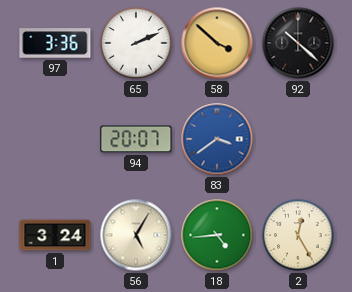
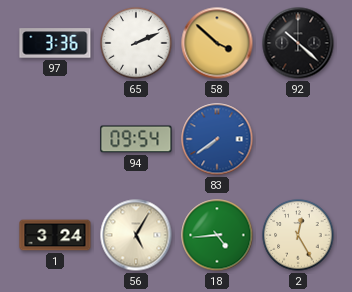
94: 20:07 -> 09:54 (136, 139)
83: 3:39 -> 7:39 (217, 139)
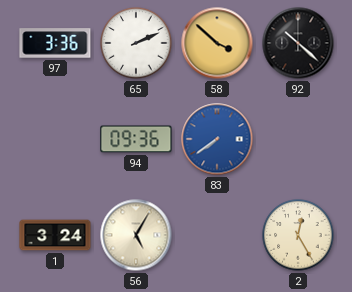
94: 09:54 -> 09:36 (136, 139)
18: 4:44 -> none (217, 235)
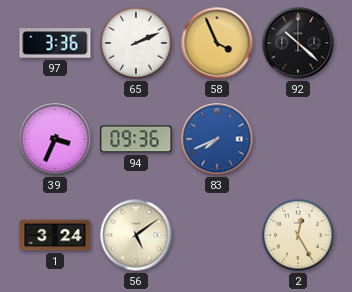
58: 3:52 -> 3:56 (217, 43)
39: none -> 3:34 (55, 139)
83: 7:39 -> 7:41 (217, 139)
56: 5:05 -> 5:09 (136, 235)
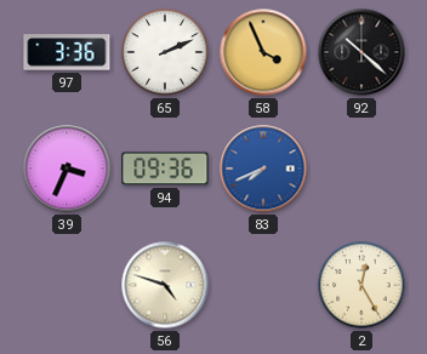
1: 3:24 -> none (55, 235)
56: 5:09 -> 4:48 (165, 285)
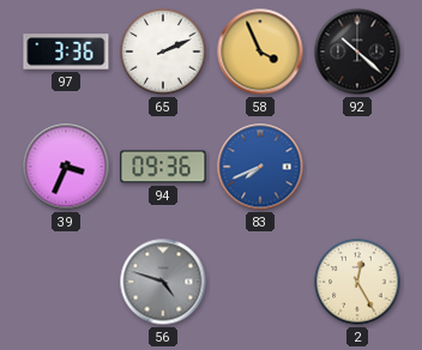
56 dial: cream -> grey (163, 282)
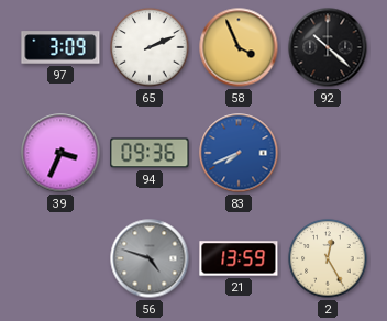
97: 3:36 -> 3:09 (60, 47)
21: none -> 13:59 (239, 258)
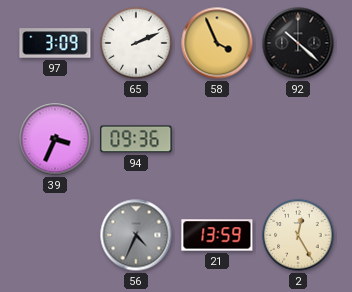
83: 7:41 -> none (239, 153)
56: 4:48 -> 4:34 (136, 235)
